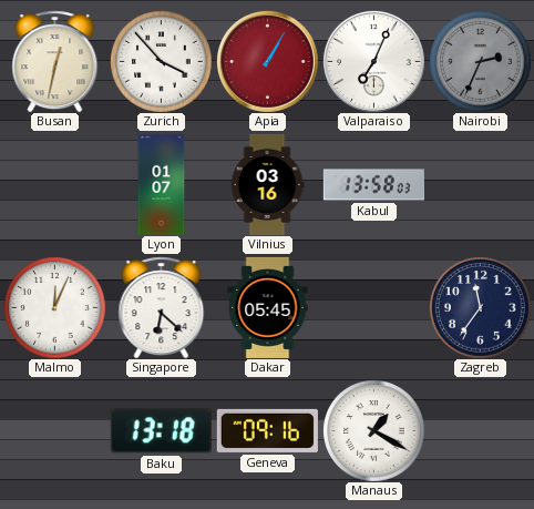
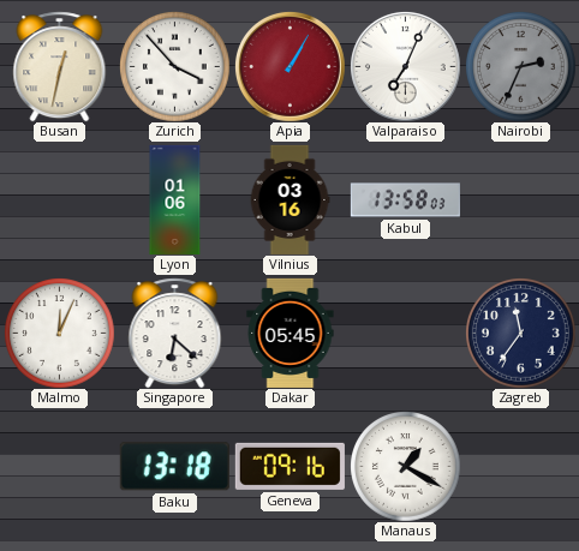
Lyon: 01:07 -> 01:06 (175, 199)
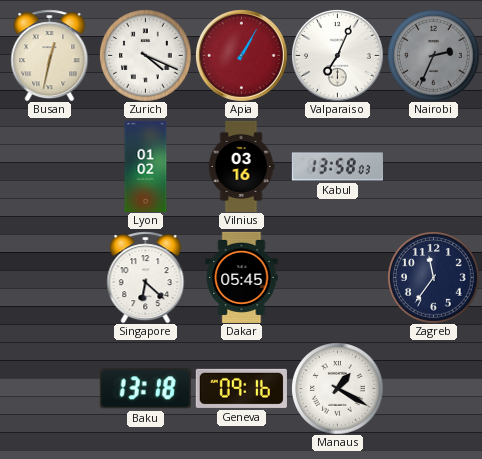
Zurich: 3:53 -> 4:19 (146, 56)
Lyon: 01:06 -> 01:02 (146, 166)
Malmo: 12:04 -> none (60, 334)
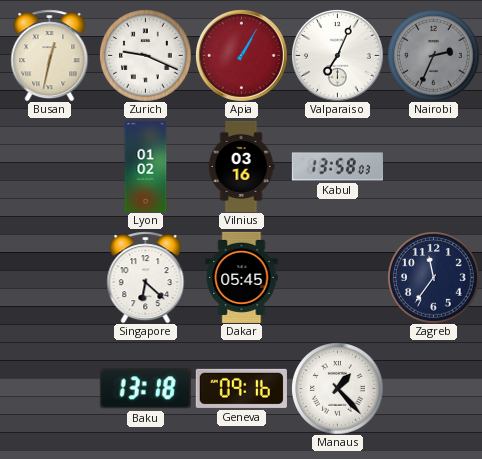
Zurich: 4:19 -> 9:19 (146, 56)
Manaus: 1:20 -> 1:23 (338, 389)
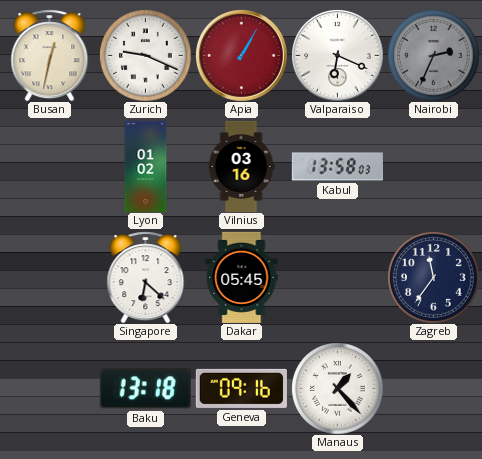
Valparaiso: 7:04 -> 6:19 (338, 56)
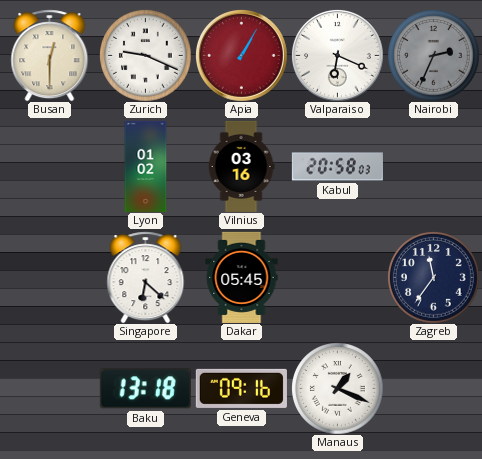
Busan: 12:32 -> 12:30 (50, 55)
Kabul: 13:58 -> 20:58 (337, 167)
Manaus: 1:23 -> 1:19 (338, 389)
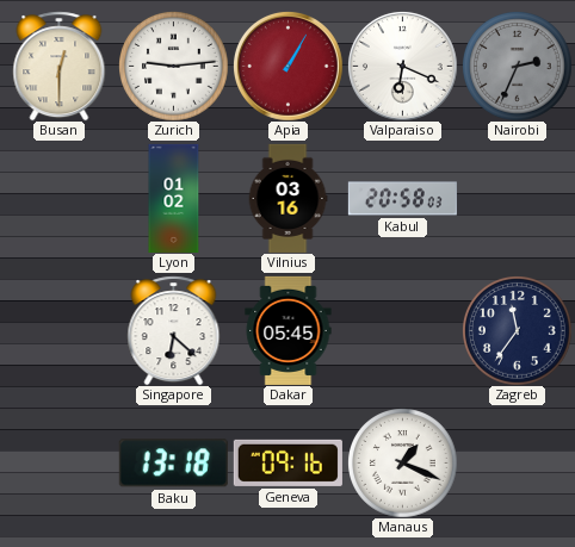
Zurich: 9:19 -> 9:14 (174, 67)
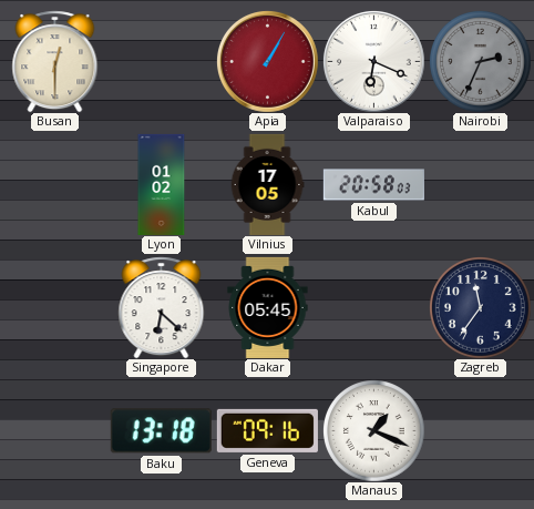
Zurich: 9:14 -> none (174, 67)
Vilnius: 03:16 -> 17:05 (267, 184)
